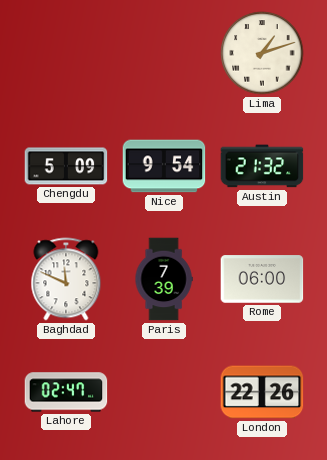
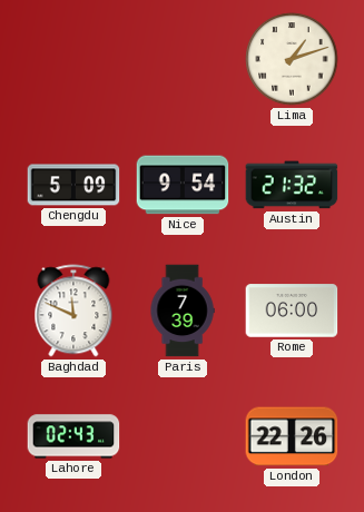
Lahore: 02:47 -> 02:43 (73, 436)
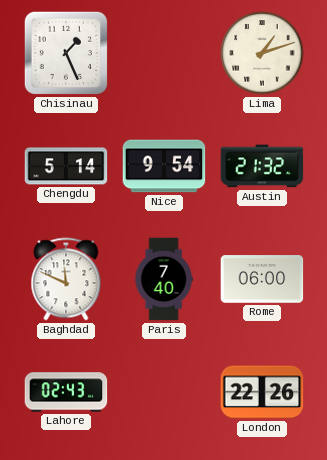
Chisinau: none -> 1:26 (66, 53)
Chengdu: 5:09 -> 5:14 (66, 166)
Paris: 7:39 -> 7:40 (164, 279)
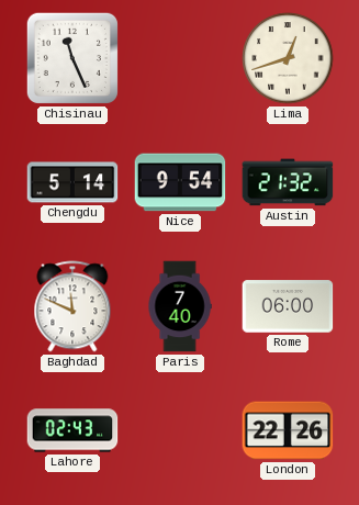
Chisinau: 1:26 -> 11:26 (72, 58)
Lima: 1:12 -> 12:42 (288, 58)
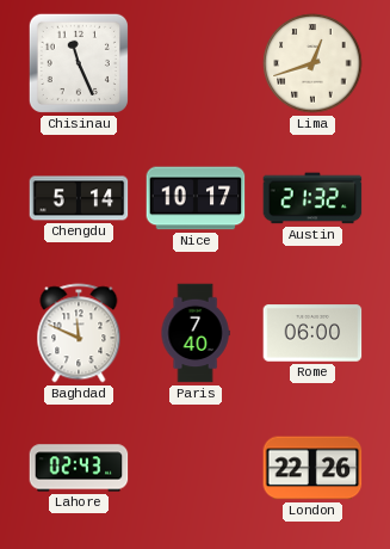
Nice: 9:54 -> 10:17 (196, 198)
